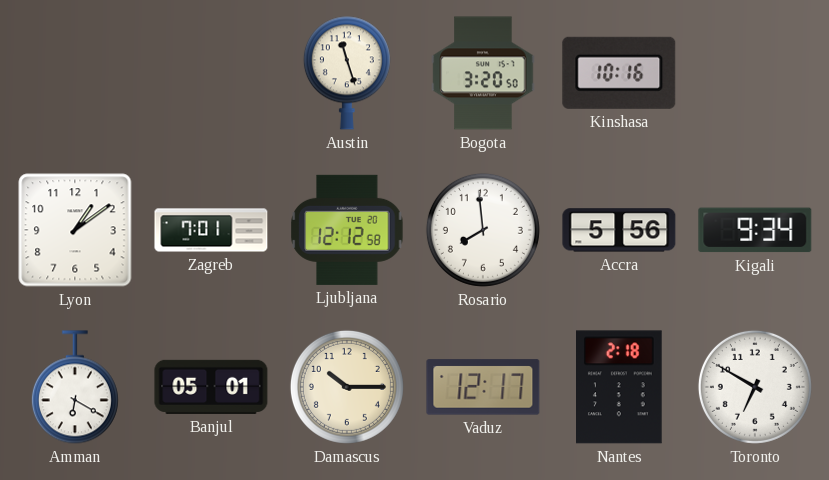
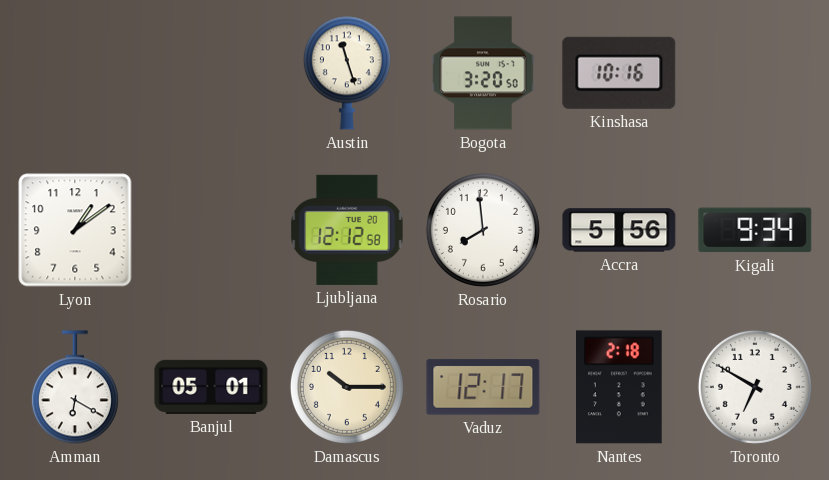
Zagreb: 7:01 -> none (211, 230)
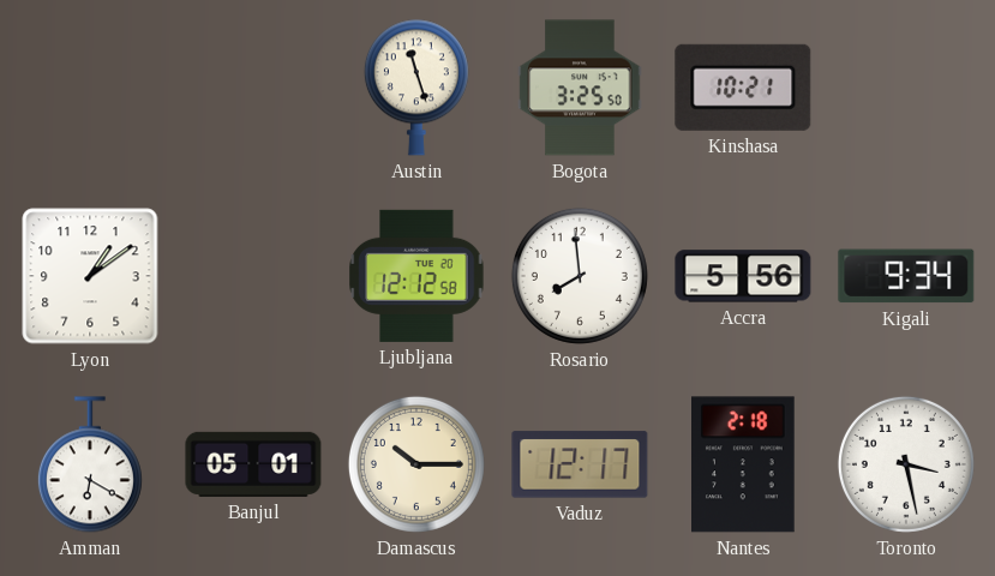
Bogota: 3:20 -> 3:25 (580, 88)
Kinshasa: 10:16 -> 10:21 (743, 88)
Toronto: 6:50 -> 3:28 (906, 464)
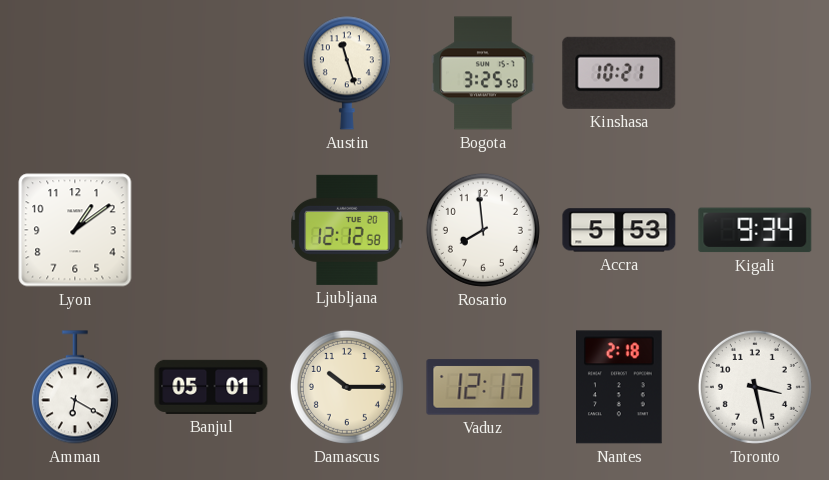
Accra: 5:56 -> 5:53 (619, 230)
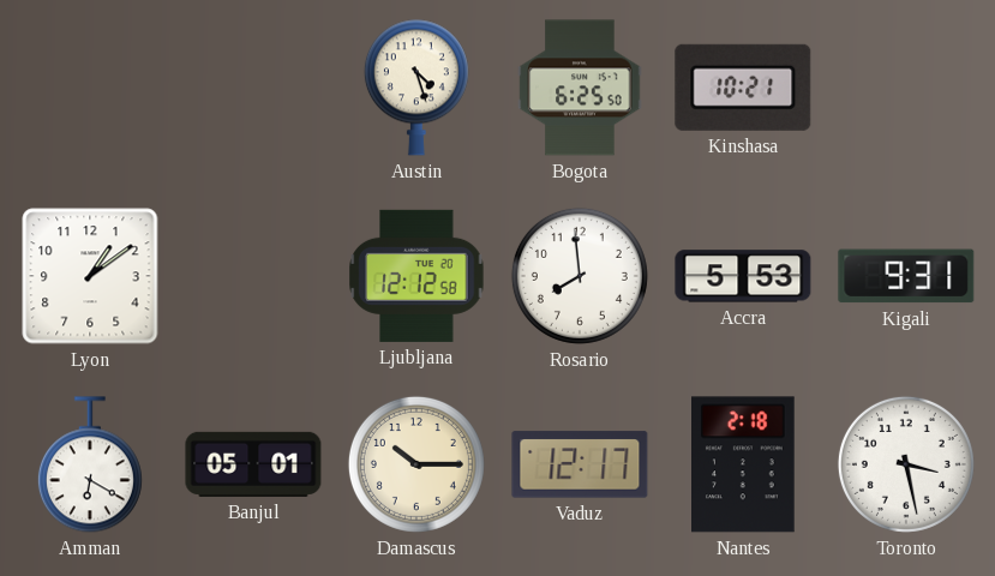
Austin: 11:27 -> 4:27 (416, 88)
Bogota: 3:25 -> 6:25 (580, 88)
Kigali: 9:34 -> 9:31 (906, 276)
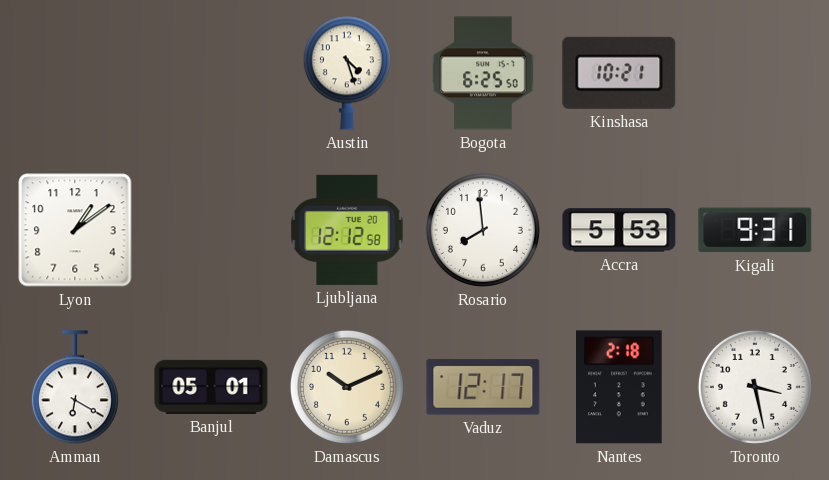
Damascus: 10:15 -> 10:11 (347, 387)
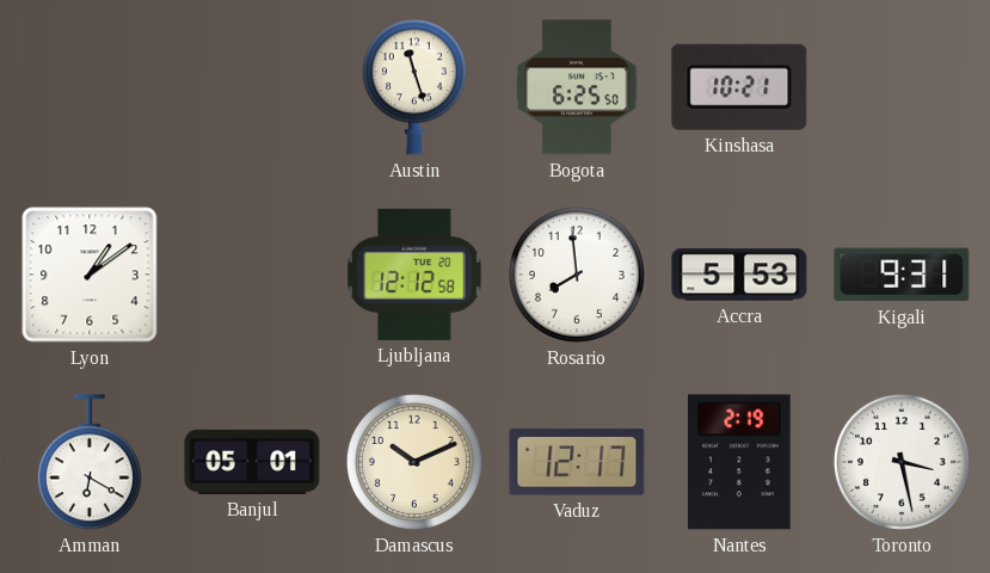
Austin: 4:27 -> 11:27 (414, 87)
Nantes: 2:18 -> 2:19 (740, 462)
